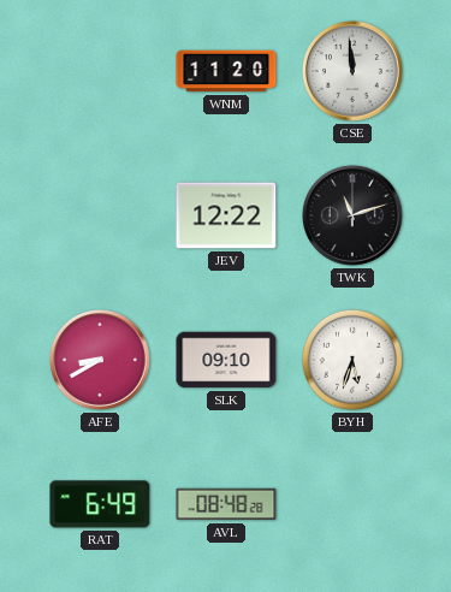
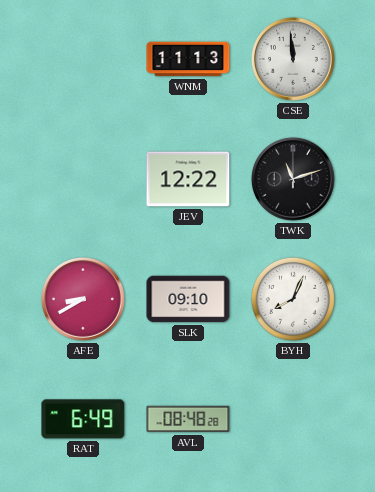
WNM: 11:20 -> 11:13 (188, 59)
BYH: 5:33 -> 8:04 (293, 299)
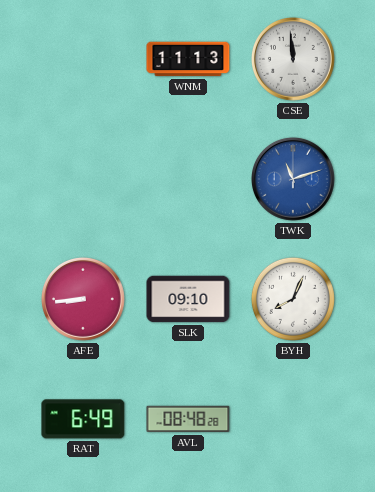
JEV: 12:22 -> none (188, 179)
TWK dial: black -> blue (293, 179)
AFE: 8:40 -> 8:44 (83, 299)
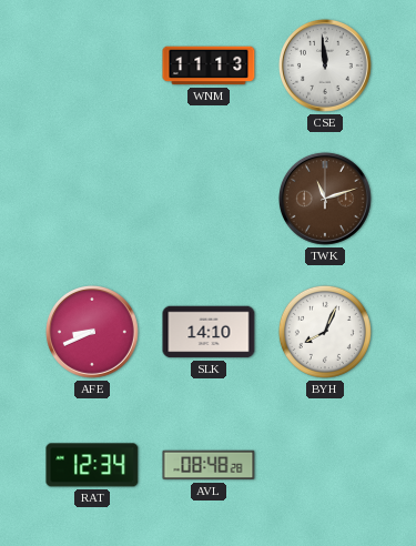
TWK dial: blue -> brown (325, 199)
AFE: 8:44 -> 8:41 (92, 332)
SLK: 09:10 -> 14:10 (209, 332)
RAT: 6:49 -> 12:34 (92, 465)
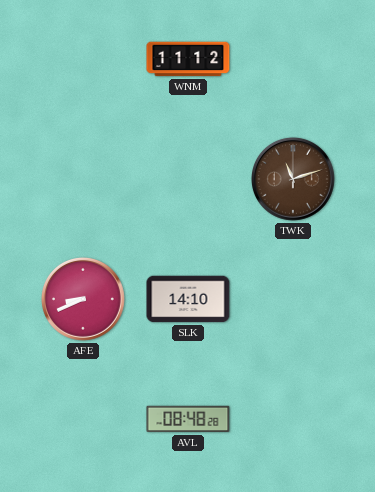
WNM: 11:13 -> 11:12 (188, 59)
CSE: 11:59 -> none (325, 65)
BYH: 8:04 -> none (325, 332)
RAT: 12:34 -> none (92, 465)
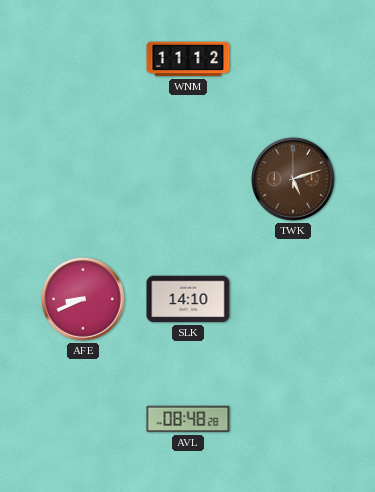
TWK: 11:12 -> 5:12 (293, 179)
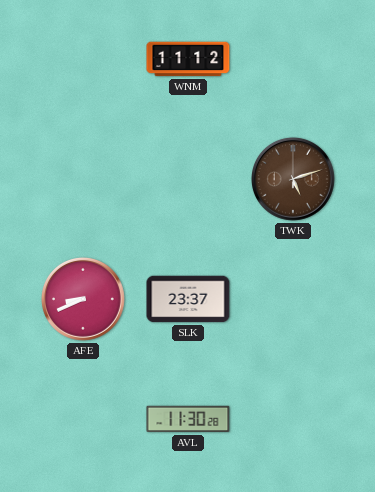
SLK: 14:10 -> 23:37 (188, 299)
AVL: 08:48 -> 11:30 (188, 419)
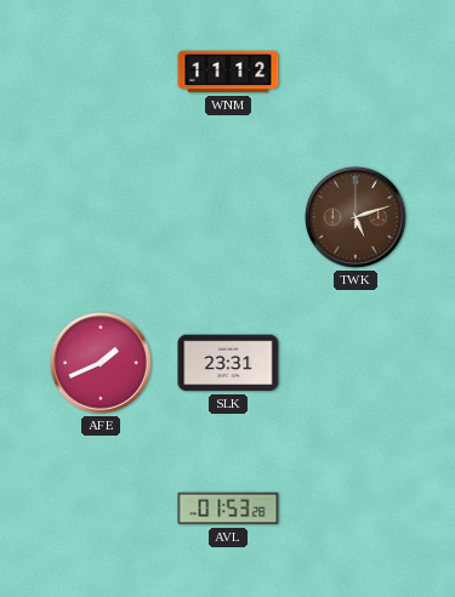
AFE: 8:41 -> 1:41 (101, 363)
SLK: 23:37 -> 23:31 (228, 363)
AVL: 11:30 -> 01:53 (228, 508)
